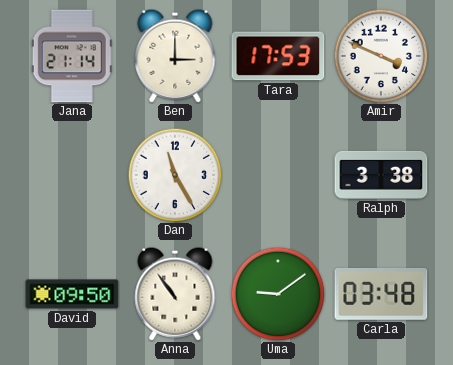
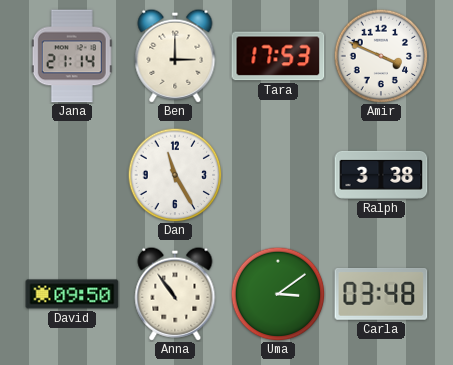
Uma: 9:09 -> 3:09 (278, 294)
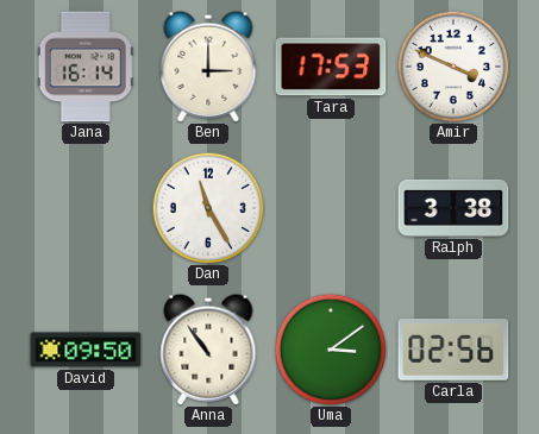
Jana: 21:14 -> 16:14 (86, 67)
Carla: 03:48 -> 02:56 (453, 351)
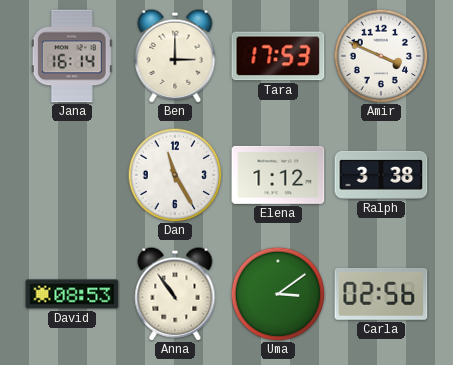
Elena: none -> 1:12 (278, 175)
David: 09:50 -> 08:53 (72, 294)
